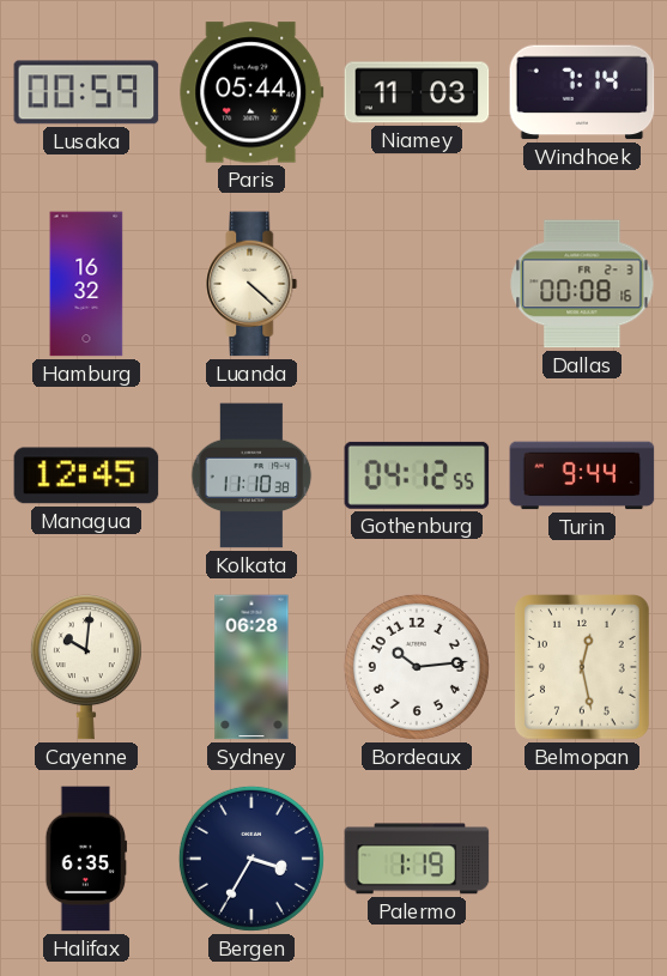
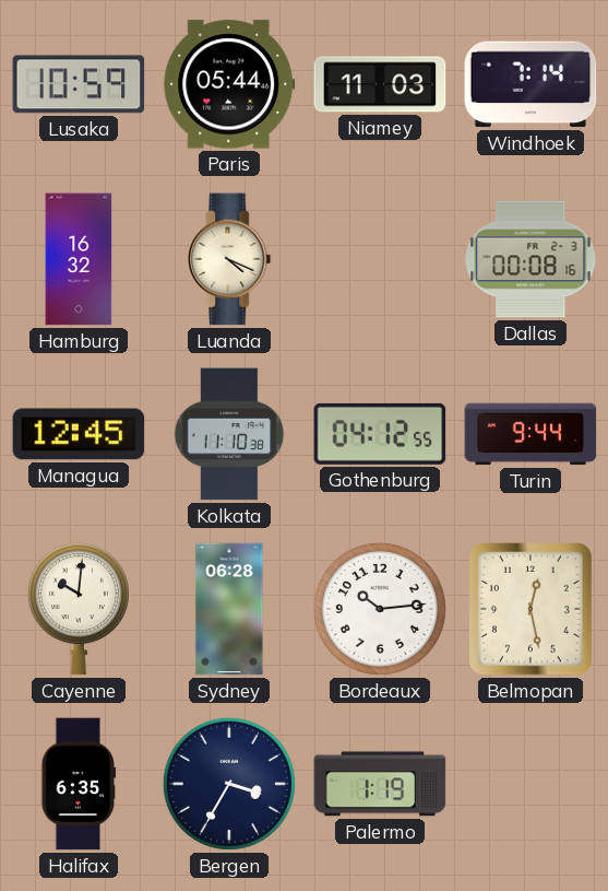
Lusaka: 00:59 -> 10:59 (79, 84)
Luanda: 4:22 -> 4:19 (229, 259)
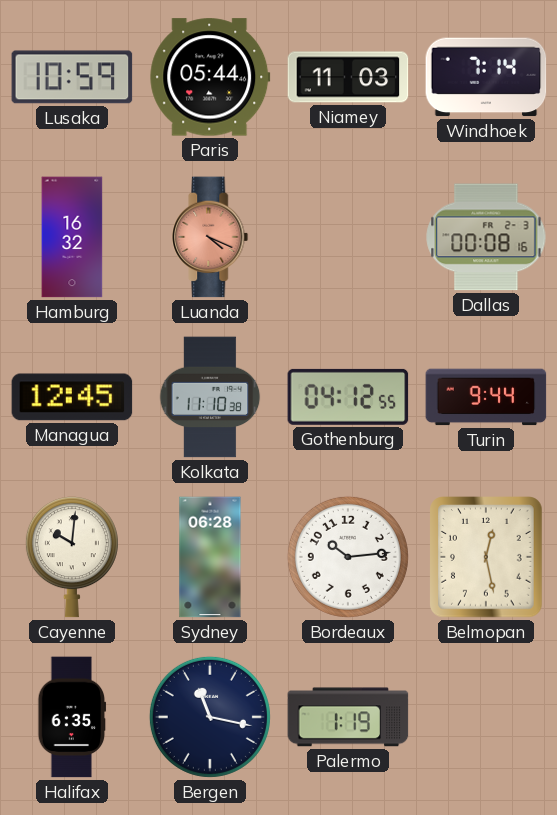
Luanda dial: cream -> salmon (210, 237)
Bergen: 3:35 -> 11:17 (210, 717)
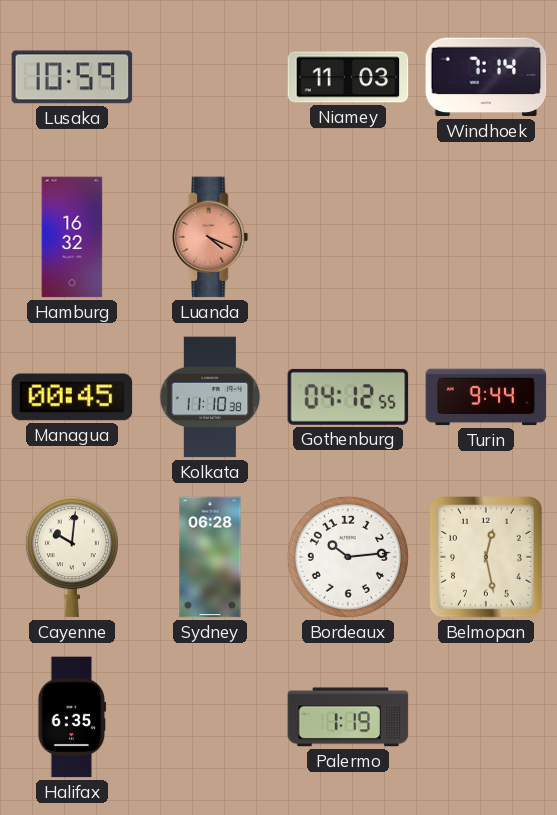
Paris: 05:44 -> none (210, 77)
Dallas: 00:08 -> none (486, 237)
Managua: 12:45 -> 00:45 (72, 397)
Bergen: 11:17 -> none (210, 717)
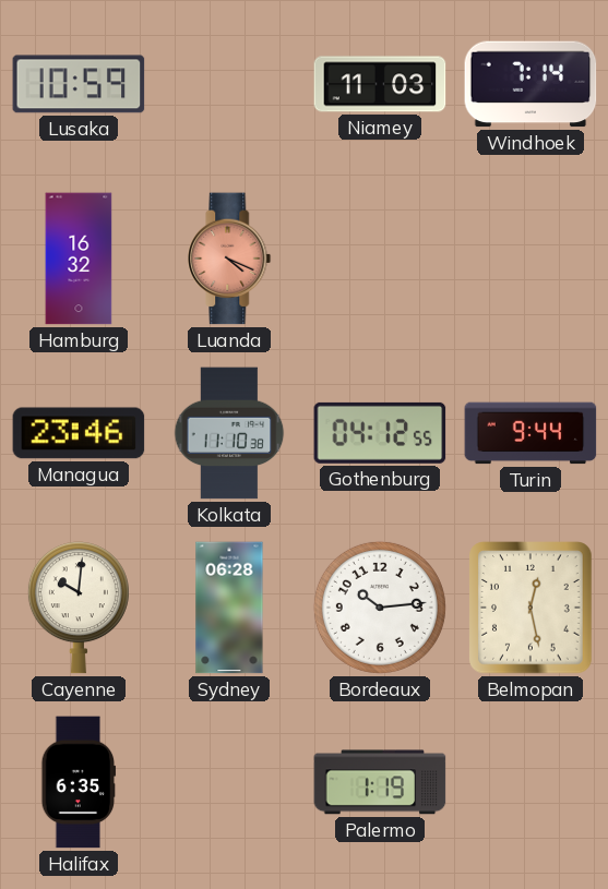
Managua: 00:45 -> 23:46 (79, 433)
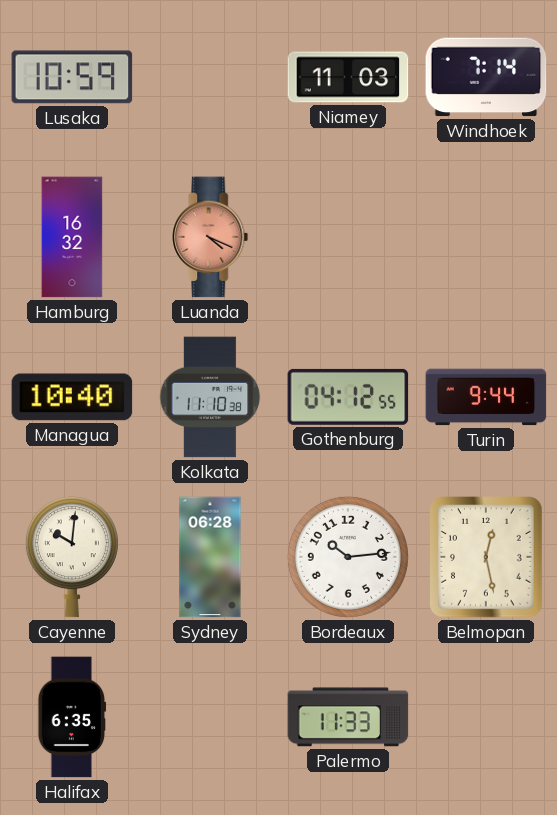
Managua: 23:46 -> 10:40 (72, 397)
Palermo: 1:19 -> 11:33 (348, 717)
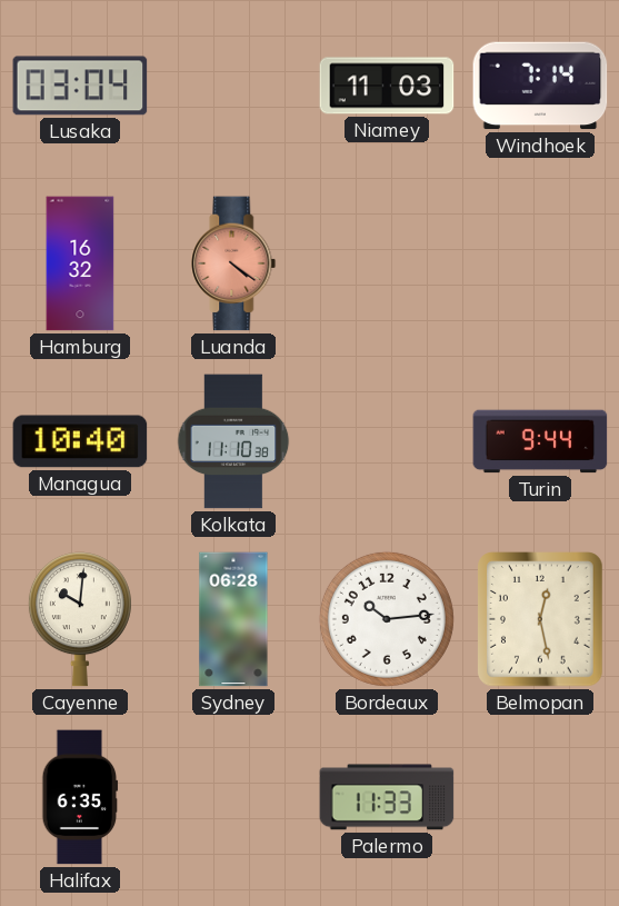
Lusaka: 10:59 -> 03:04 (80, 86)
Luanda: 4:19 -> 4:21 (233, 263)
Gothenburg: 04:12 -> none (348, 397)
